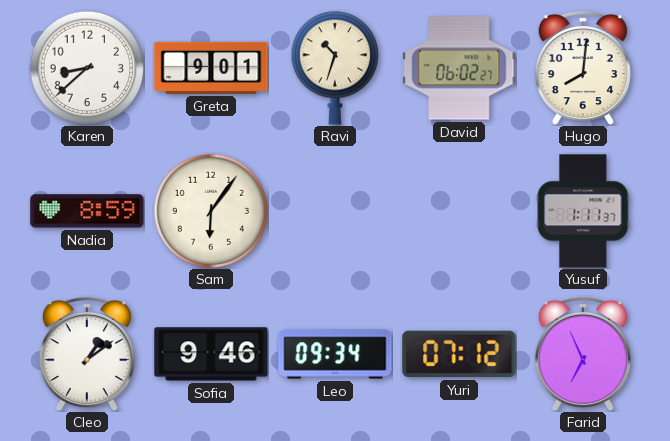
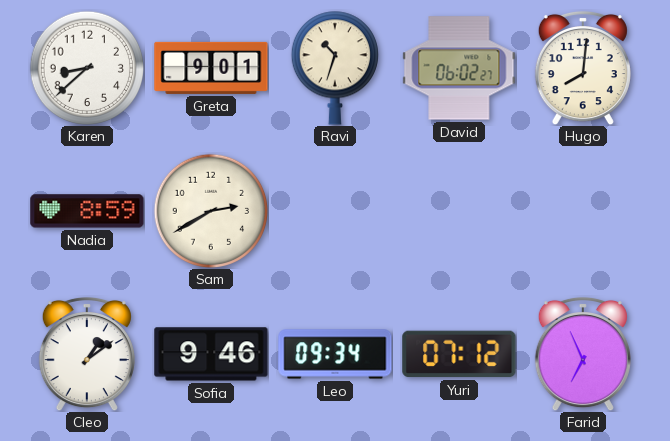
Sam: 6:06 -> 2:40 (210, 210)
Yusuf: 1:11 -> none (583, 211)
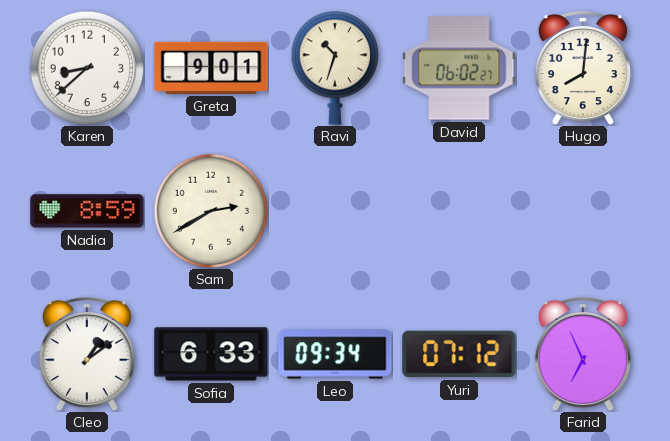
Sofia: 9:46 -> 6:33 (211, 354)
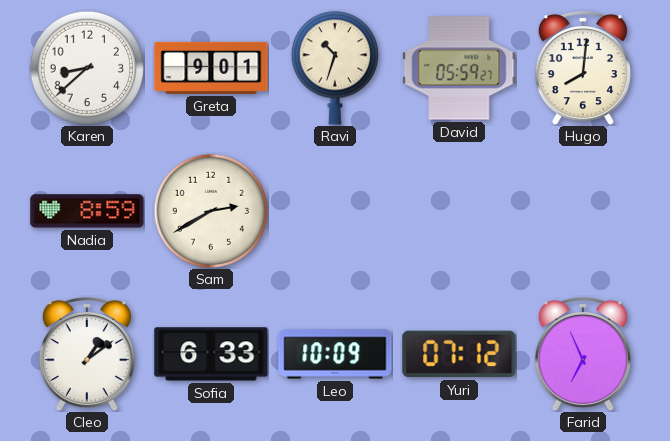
David: 06:02 -> 05:59 (459, 68)
Leo: 09:34 -> 10:09 (335, 354)
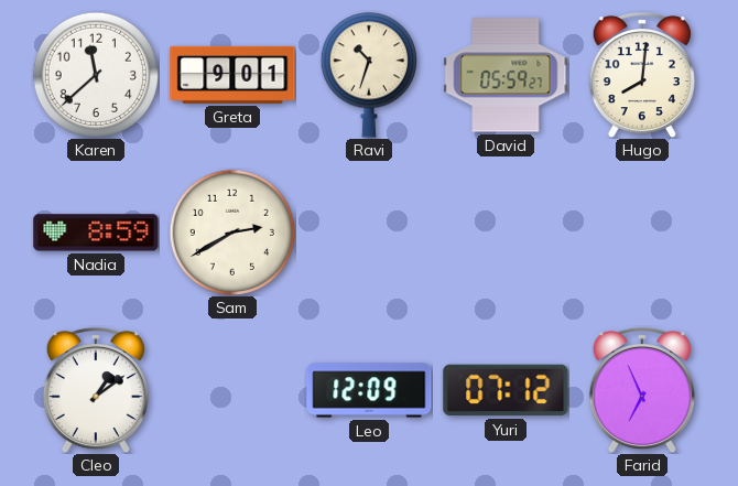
Karen: 8:38 -> 11:38 (95, 74)
Sofia: 6:33 -> none (211, 354)
Leo: 10:09 -> 12:09 (369, 390)
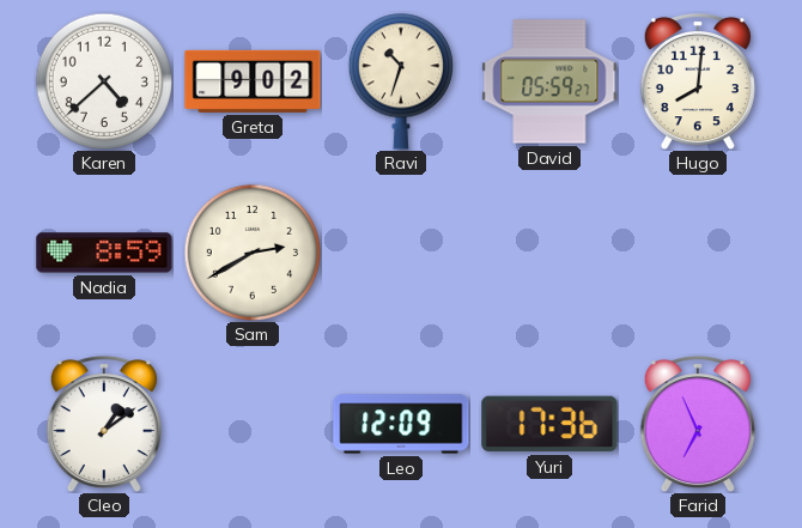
Karen: 11:38 -> 4:38 (103, 80)
Greta: 9:01 -> 9:02 (253, 81)
Yuri: 07:12 -> 17:36 (549, 424)
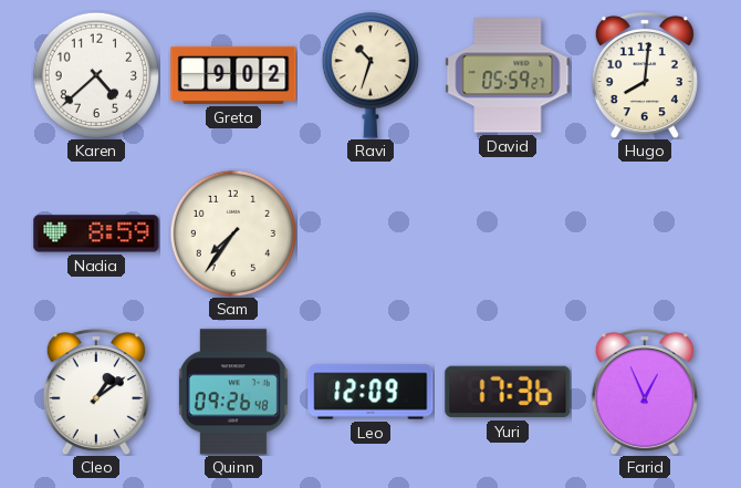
Sam: 2:40 -> 7:36 (232, 232)
Quinn: none -> 09:26 (233, 392)
Farid: 6:56 -> 12:56 (645, 392)
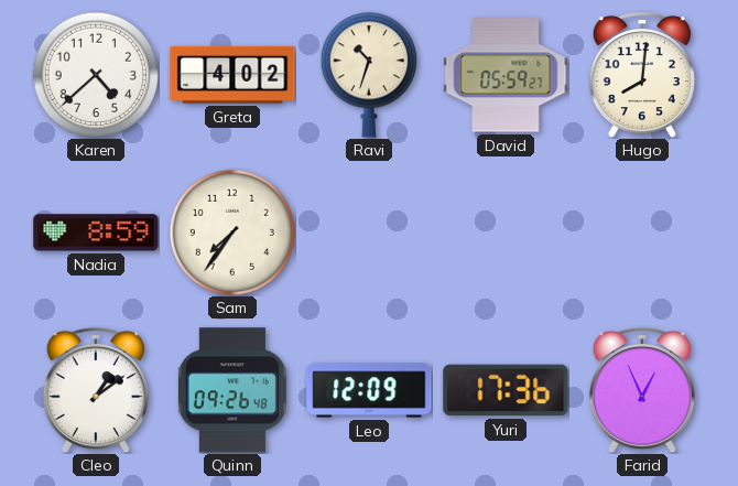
Greta: 9:02 -> 4:02 (232, 75)
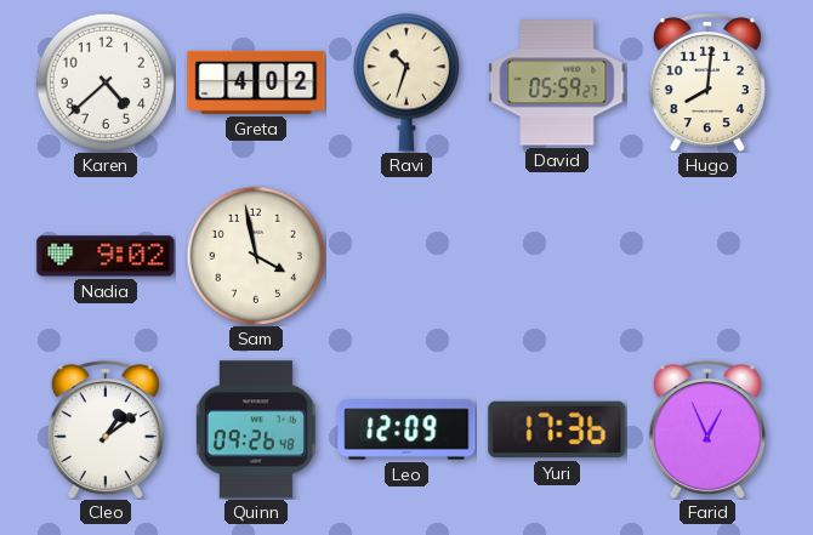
Nadia: 8:59 -> 9:02 (106, 256)
Sam: 7:36 -> 3:58 (255, 255)
